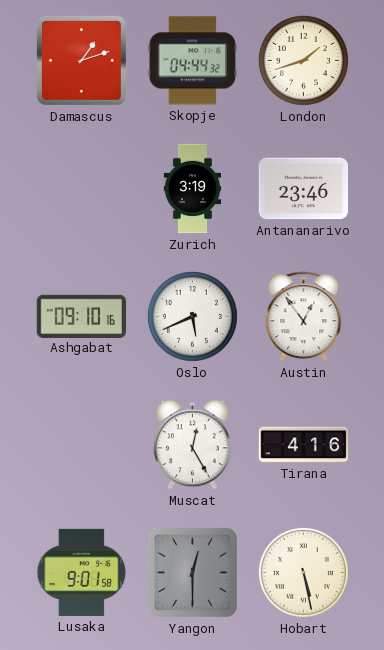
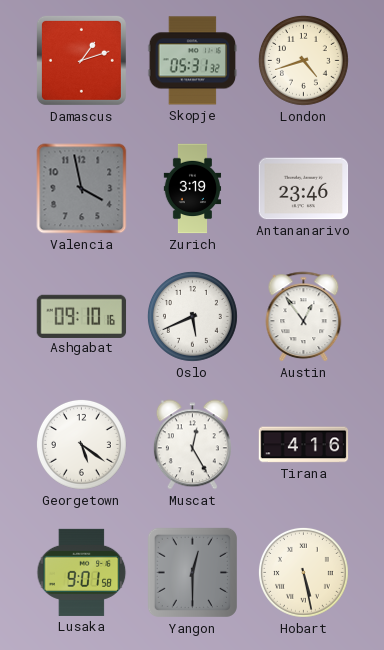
Skopje: 04:44 -> 05:31 (193, 61)
London: 1:42 -> 4:42 (303, 60)
Valencia: none -> 3:58 (82, 189)
Georgetown: none -> 5:21 (81, 444)
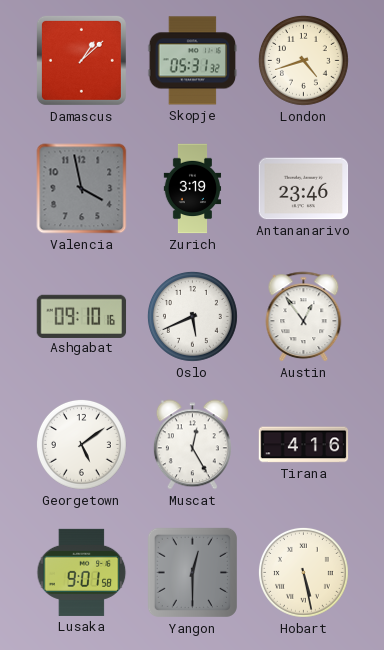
Damascus: 1:12 -> 1:08 (81, 60)
Georgetown: 5:21 -> 5:09 (81, 444)
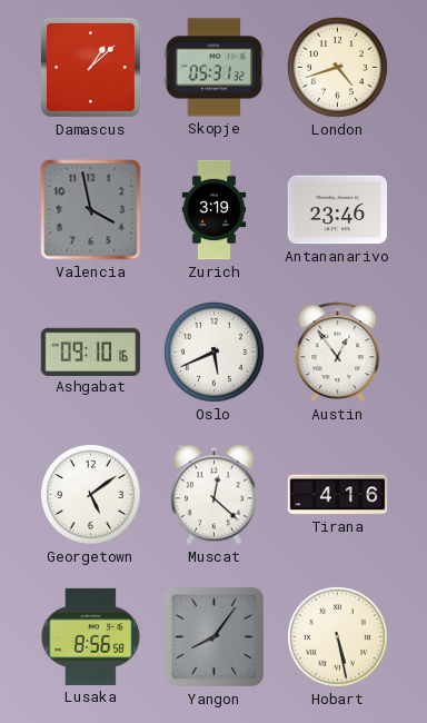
Muscat: 12:25 -> 12:22 (213, 495)
Lusaka: 9:01 -> 8:56 (91, 636)
Yangon: 12:30 -> 8:06 (213, 636)
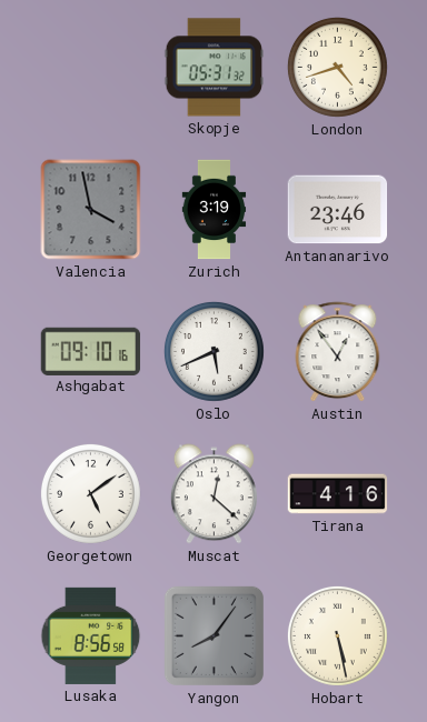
Damascus: 1:08 -> none (90, 67)
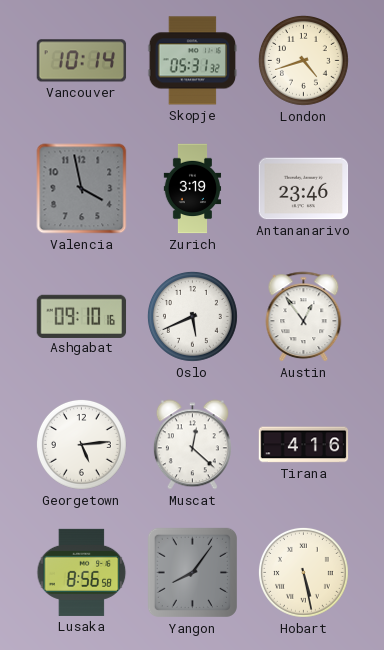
Vancouver: none -> 10:14 (82, 61)
Georgetown: 5:09 -> 5:14 (81, 444)
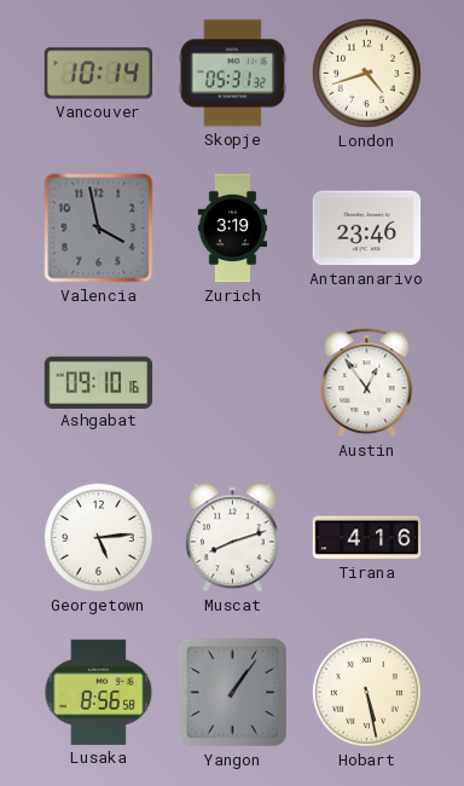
Oslo: 5:41 -> none (192, 316)
Muscat: 12:22 -> 8:12 (232, 538)
Yangon: 8:06 -> 1:06 (232, 692)
